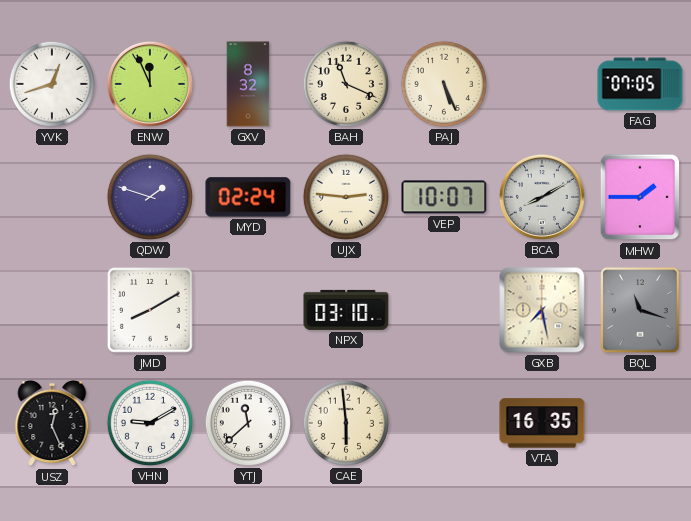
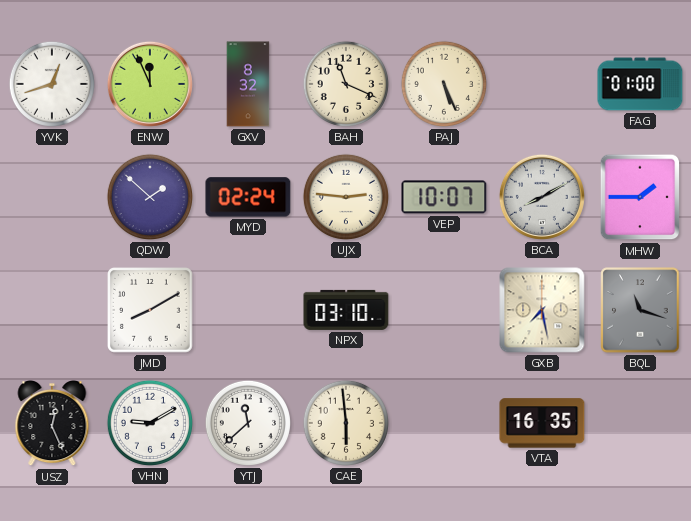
FAG: 07:05 -> 01:00 (640, 84)
QDW: 1:48 -> 1:52 (150, 197)
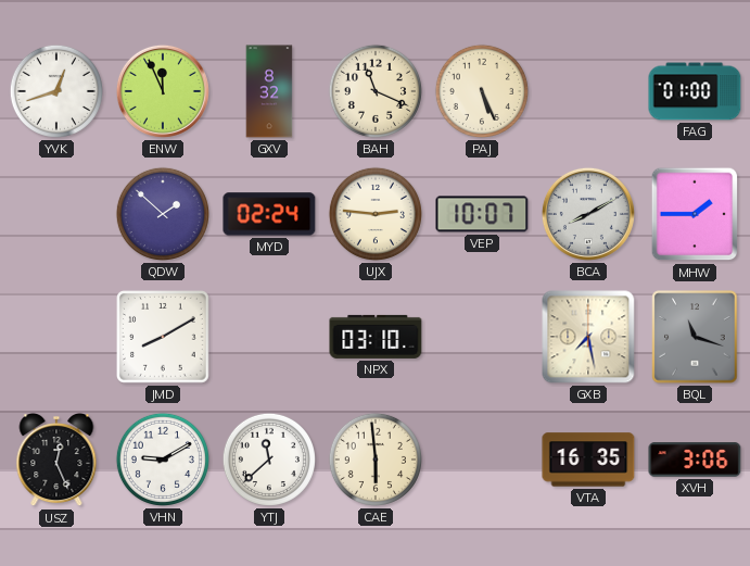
XVH: none -> 3:06 (695, 460)
